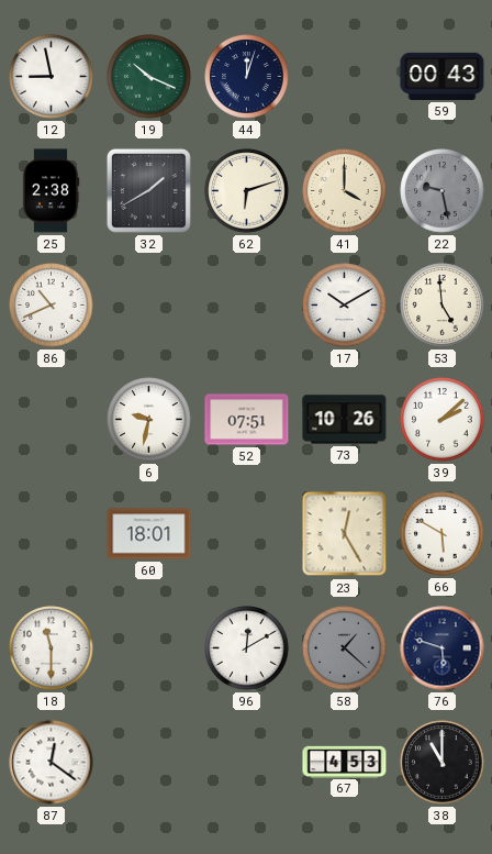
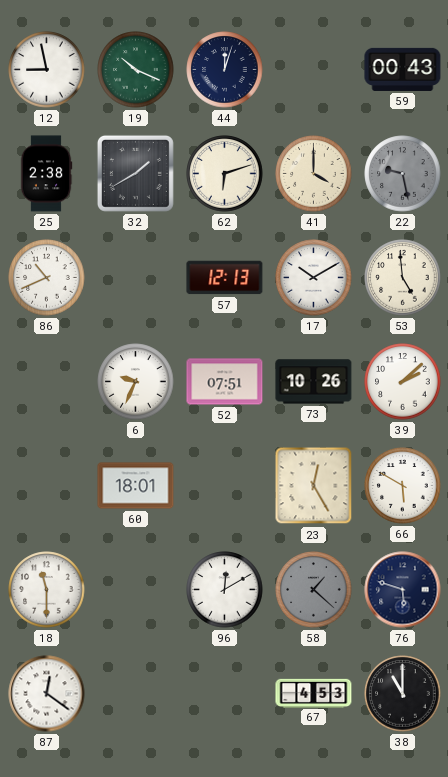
57: none -> 12:13 (225, 278)
6: 9:32 -> 9:34 (136, 382)
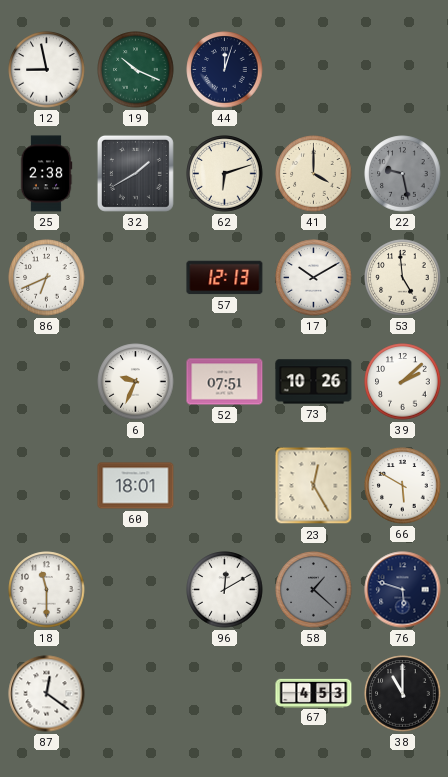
59: 00:43 -> none (403, 69)
86: 10:41 -> 6:41 (47, 278)
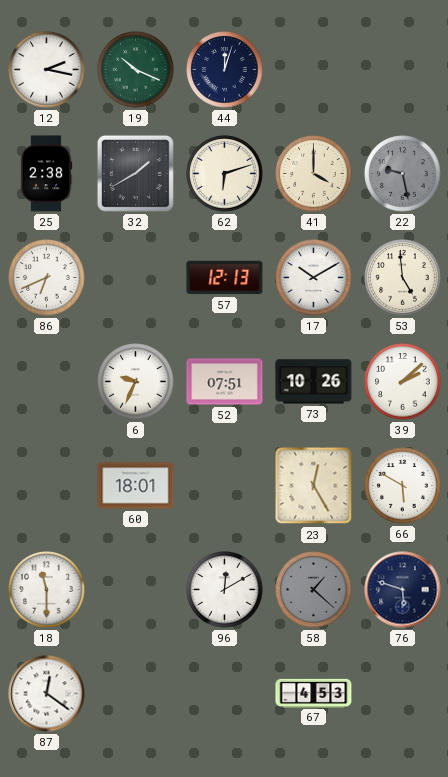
12: 8:58 -> 2:17 (47, 70)
38: 11:00 -> none (403, 694)
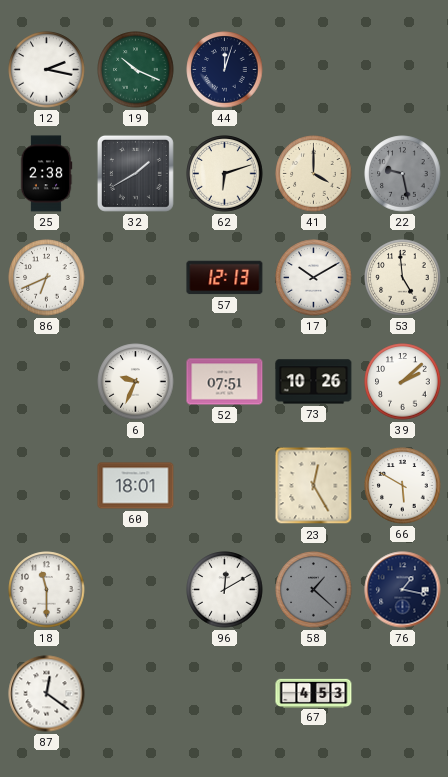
76: 5:48 -> 1:17 (403, 590)
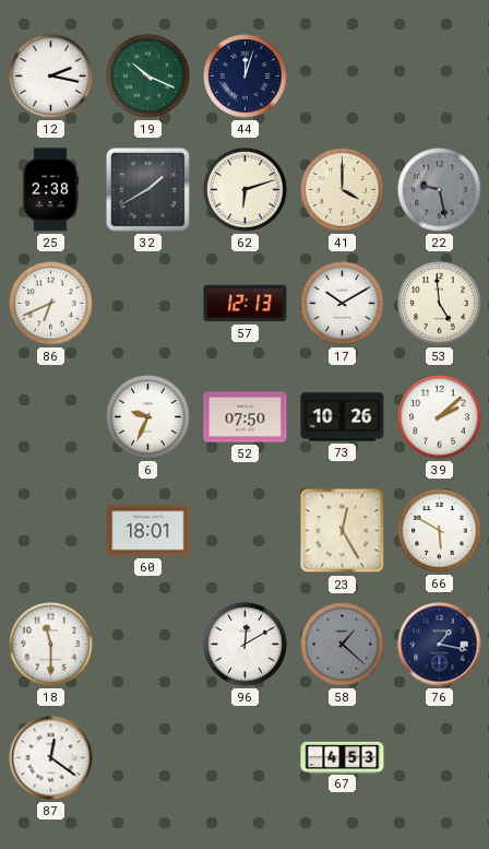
52: 07:51 -> 07:50 (246, 417)
